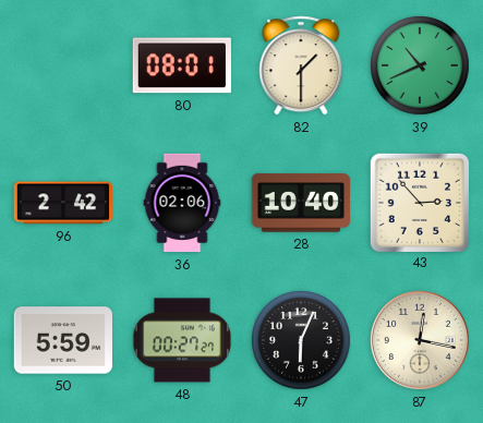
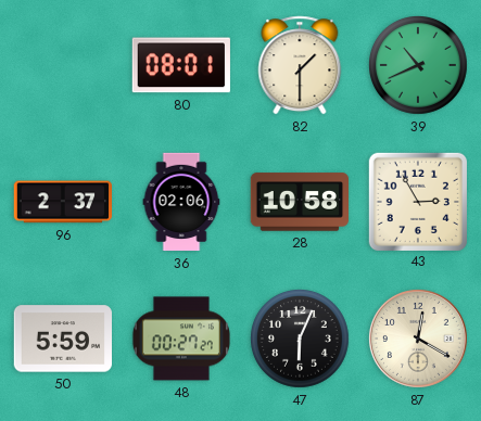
96: 2:42 -> 2:37 (62, 202)
28: 10:40 -> 10:58 (299, 202)
43: 2:53 -> 2:55 (417, 201)
87: 12:17 -> 12:20 (418, 339)
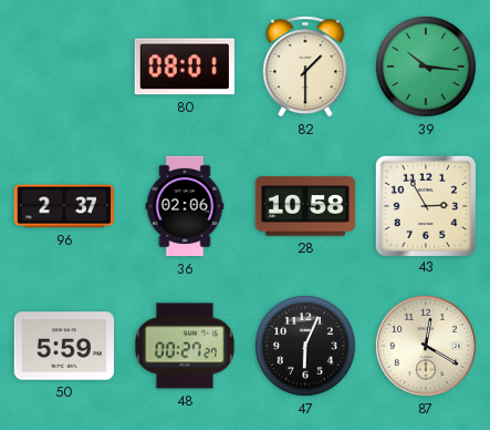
39: 10:41 -> 10:16 (427, 68)
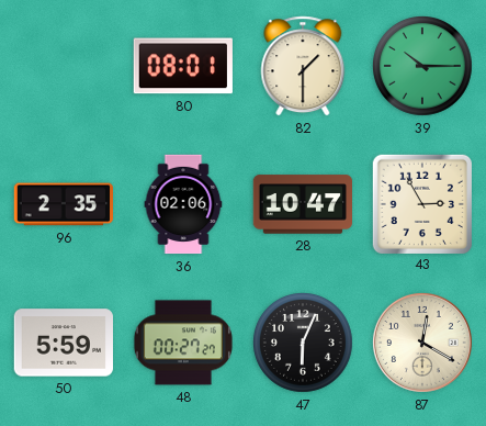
39: 10:16 -> 10:15 (423, 67)
96: 2:37 -> 2:35 (63, 204)
28: 10:58 -> 10:47 (302, 204)
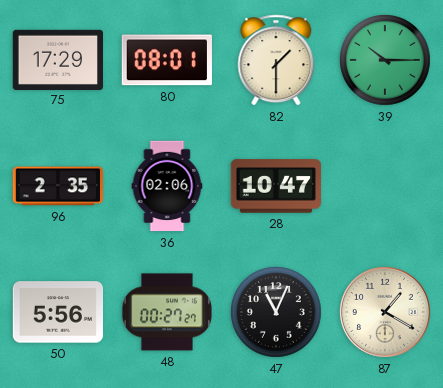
75: none -> 17:29 (57, 59)
43: 2:55 -> none (421, 203)
50: 5:59 -> 5:56 (57, 312)
47: 6:04 -> 11:04 (277, 313)
87: 12:20 -> 1:20 (385, 312)
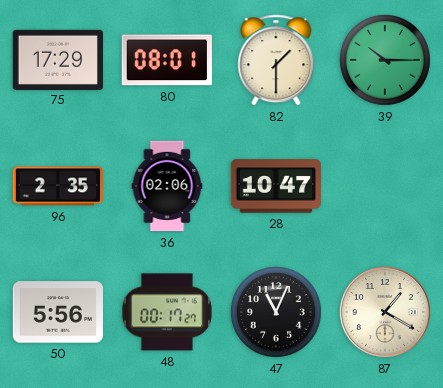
48: 00:27 -> 00:17 (167, 312)
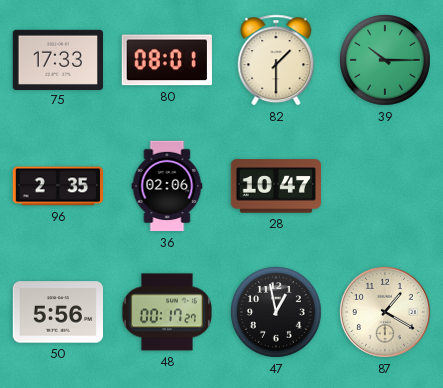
75: 17:29 -> 17:33 (57, 59)
47: 11:04 -> 12:58 (277, 313)
